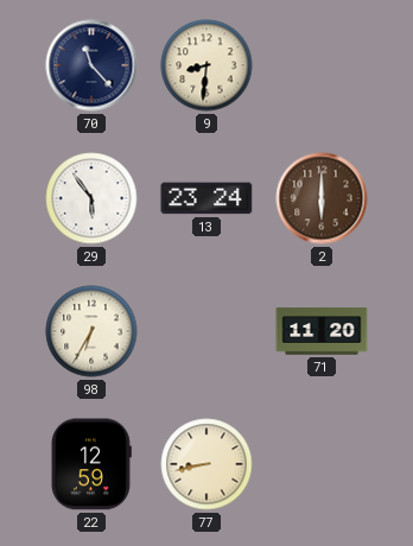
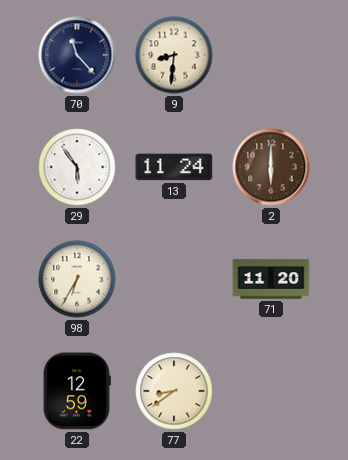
13: 23:24 -> 11:24 (174, 167)
77: 8:43 -> 8:39 (174, 391)
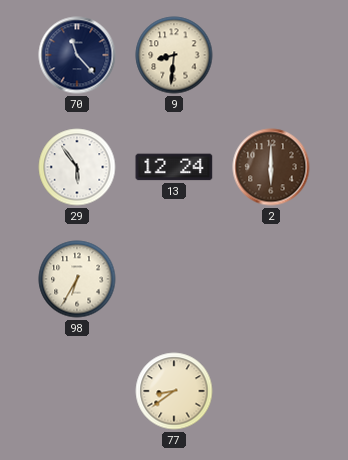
13: 11:24 -> 12:24 (174, 167)
71: 11:20 -> none (271, 279)
22: 12:59 -> none (77, 391)
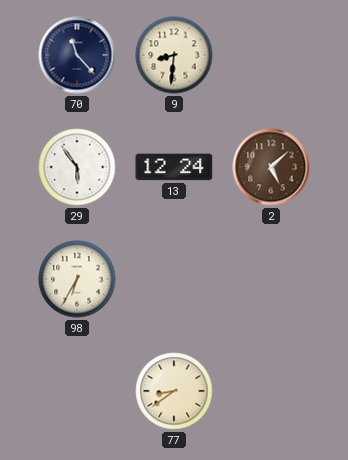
2: 6:00 -> 5:08 (271, 167)
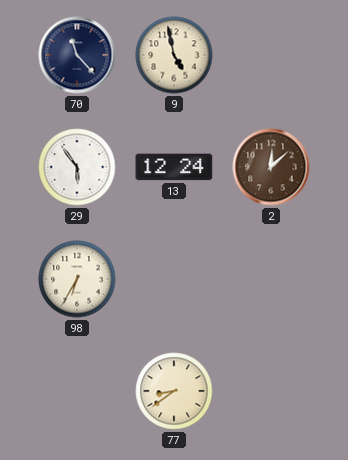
9: 8:31 -> 4:58 (174, 55)
2: 5:08 -> 12:08 (271, 167)
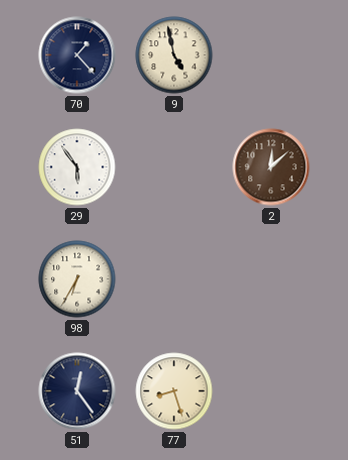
70: 11:23 -> 1:23 (77, 55)
13: 12:24 -> none (174, 167)
51: none -> 12:24 (77, 391)
77: 8:39 -> 8:27 (174, 391)
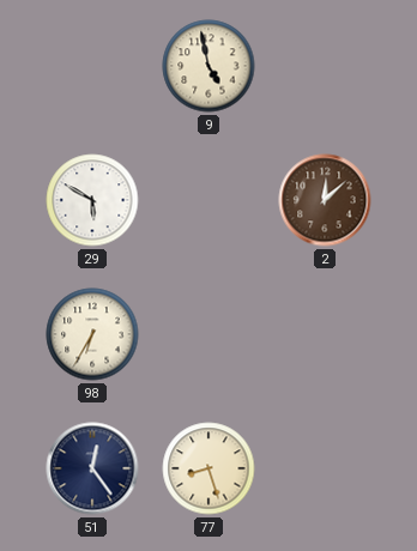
70: 1:23 -> none (77, 55)
29: 5:54 -> 5:50 (92, 200)
